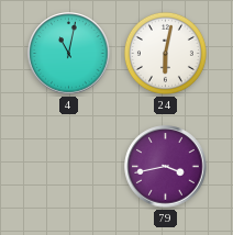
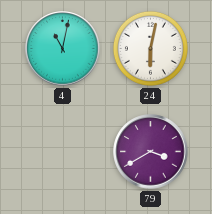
79: 3:43 -> 3:40 (151, 152)
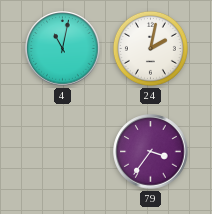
24: 6:02 -> 2:02 (150, 48)
79: 3:40 -> 3:36 (151, 152)
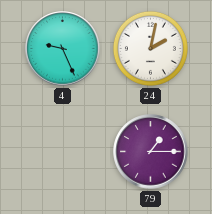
4: 11:02 -> 9:26 (63, 49)
79: 3:36 -> 1:15 (151, 152)
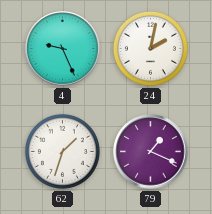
62: none -> 1:33 (62, 151)
79: 1:15 -> 1:19 (151, 152)
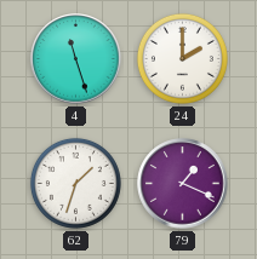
4: 9:26 -> 11:27 (76, 59)
24: 2:02 -> 2:00 (182, 58)
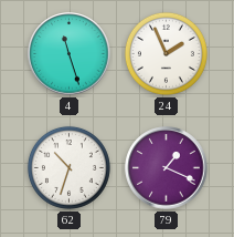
24: 2:00 -> 1:56 (166, 53)
62: 1:33 -> 10:33 (68, 167)
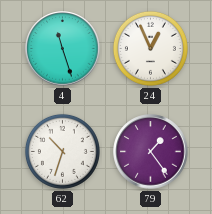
24: 1:56 -> 12:56 (150, 48)
79: 1:19 -> 1:24 (151, 152)
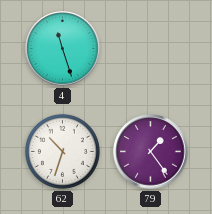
24: 12:56 -> none (150, 48)
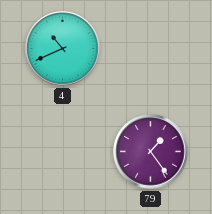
4: 11:27 -> 10:41 (63, 49)
62: 10:33 -> none (62, 151)
